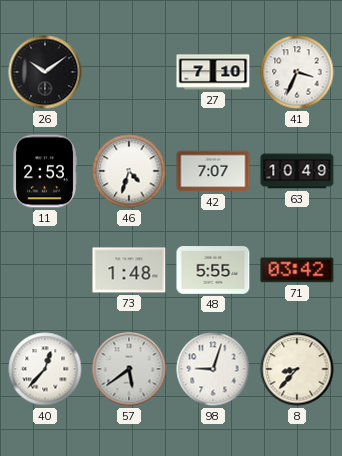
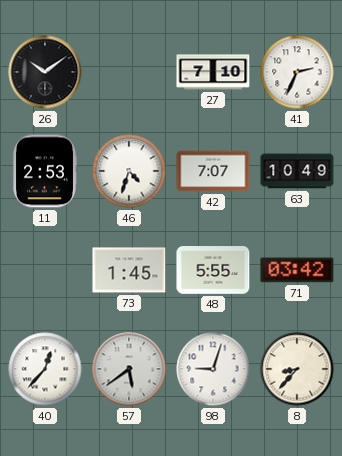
41: 3:34 -> 2:34 (297, 72)
73: 1:48 -> 1:45 (129, 270)
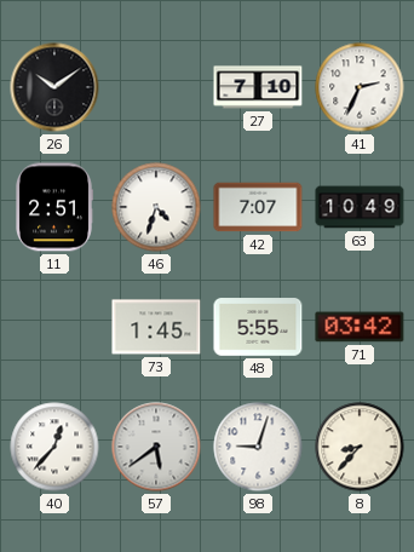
11: 2:53 -> 2:51 (54, 207)
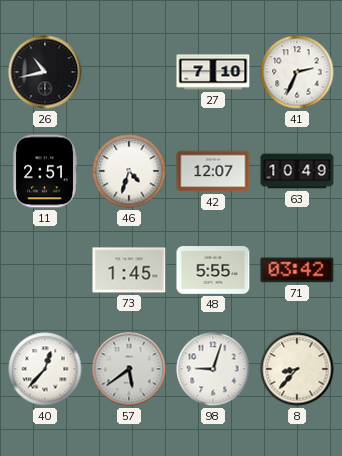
26: 10:09 -> 10:43 (45, 72)
42: 7:07 -> 12:07 (213, 171)
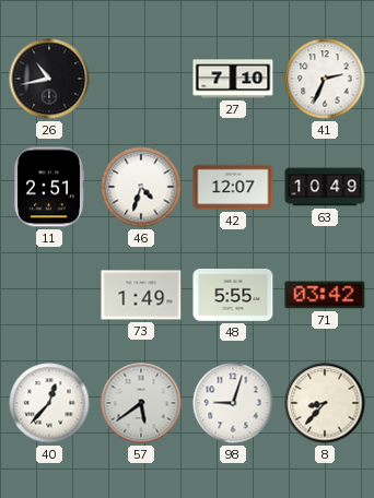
73: 1:45 -> 1:49 (141, 295)
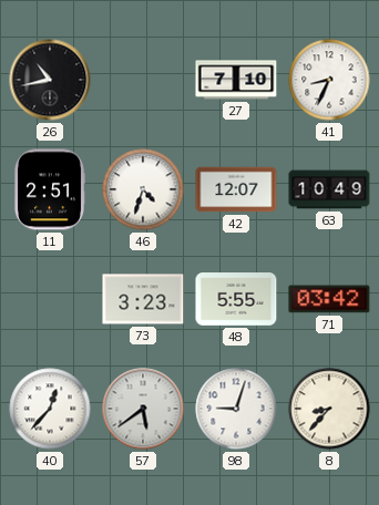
41: 2:34 -> 8:34 (329, 80)
73: 1:49 -> 3:23 (143, 299)
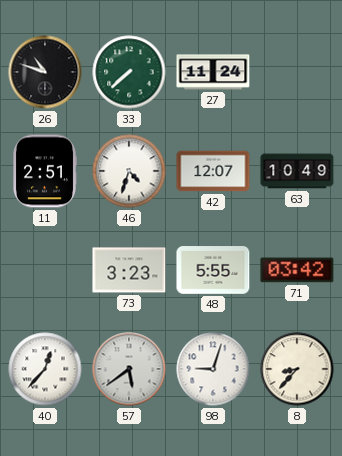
26: 10:43 -> 10:48 (45, 72)
33: none -> 7:38 (129, 72)
27: 7:10 -> 11:24 (213, 72)
41: 8:34 -> none (329, 80)
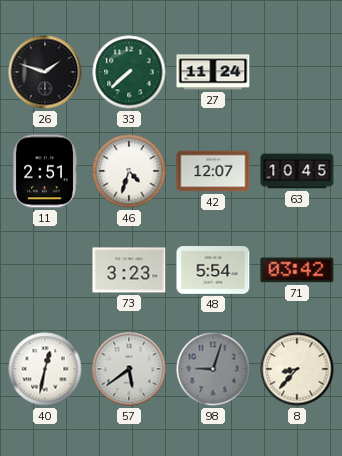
26: 10:48 -> 1:48 (45, 72)
63: 10:49 -> 10:45 (297, 171)
48: 5:55 -> 5:54 (213, 270)
40: 12:37 -> 12:32 (45, 369)
98 dial: white -> grey (213, 369)
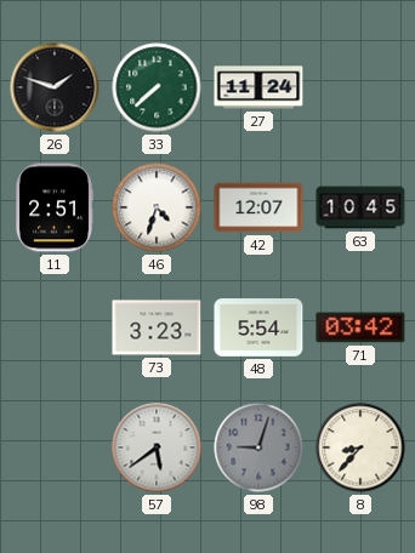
40: 12:32 -> none (45, 369)
